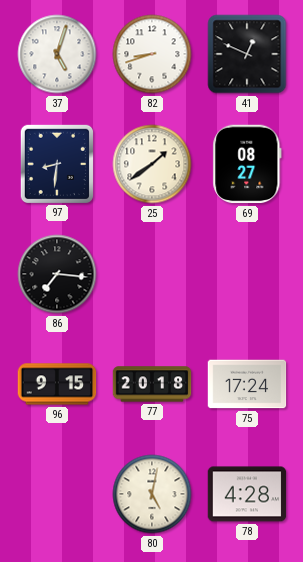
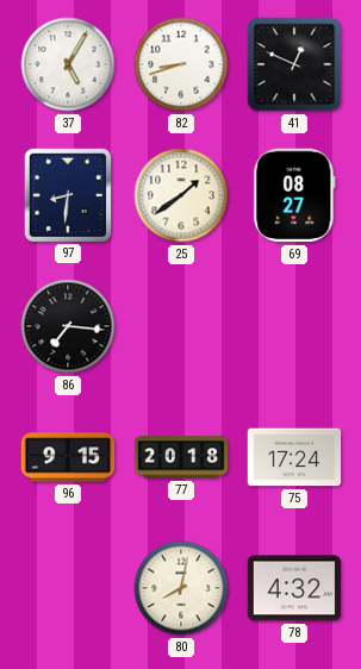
37: 5:03 -> 5:05 (68, 64)
80: 5:02 -> 8:02 (181, 588)
78: 4:28 -> 4:32 (294, 588)
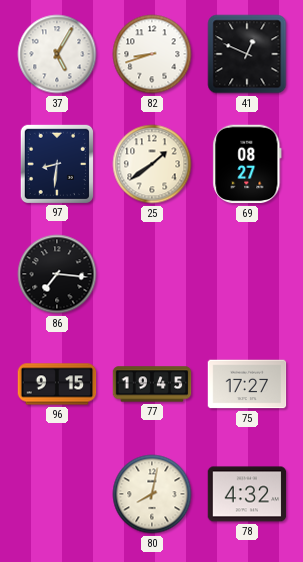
77: 20:18 -> 19:45 (152, 384)
75: 17:24 -> 17:27 (247, 384)
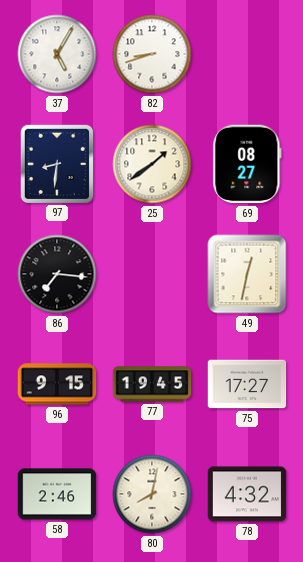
41: 12:49 -> none (247, 54)
49: none -> 12:32 (247, 274)
58: none -> 2:46 (57, 494)
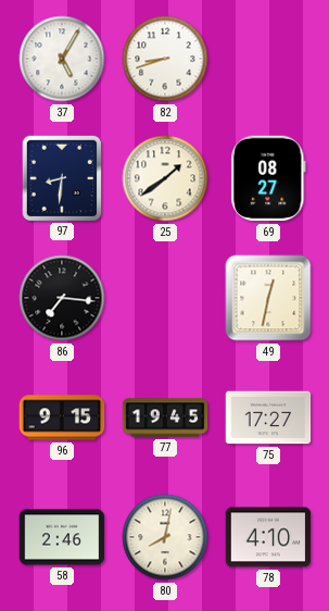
78: 4:32 -> 4:10 (268, 537)
